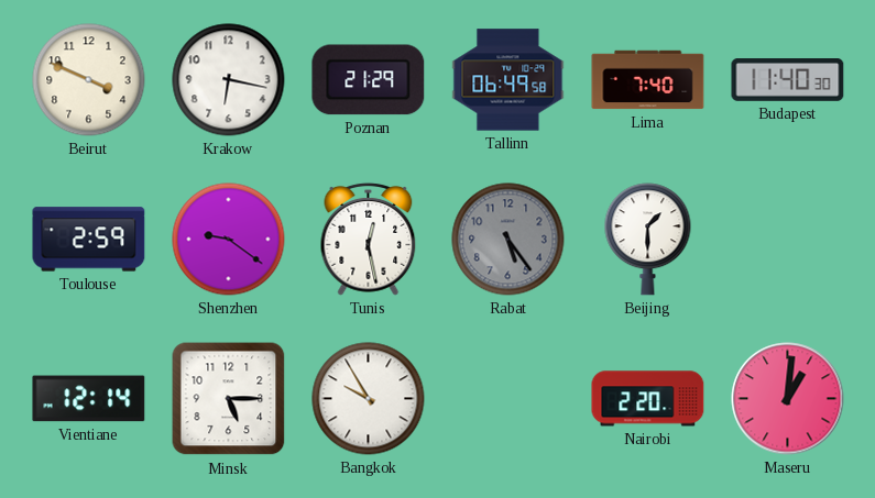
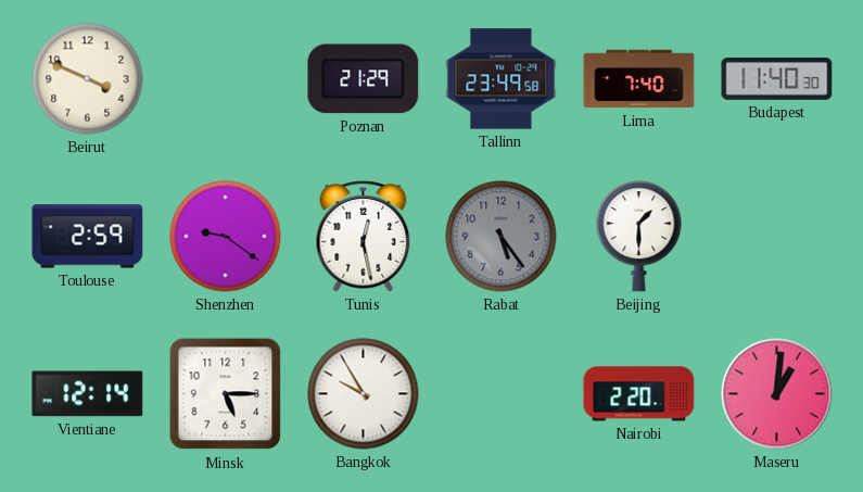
Krakow: 6:17 -> none (229, 80)
Tallinn: 06:49 -> 23:49 (502, 79)
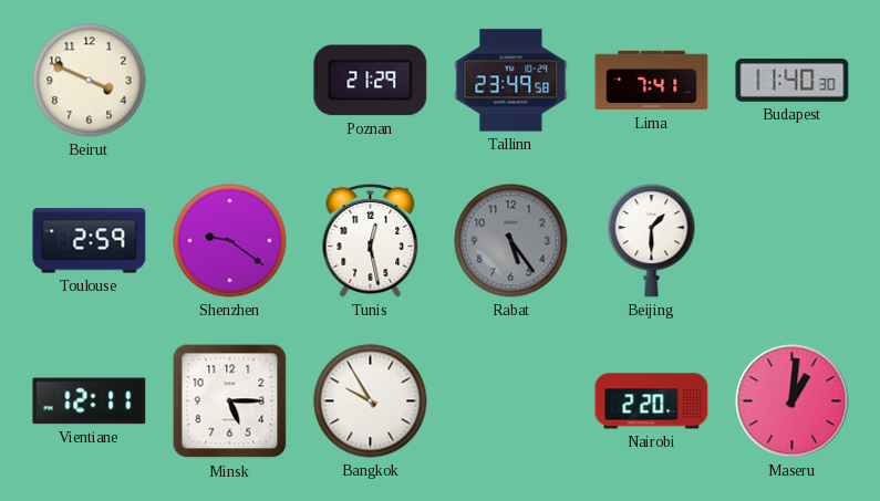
Lima: 7:40 -> 7:41 (652, 81)
Vientiane: 12:14 -> 12:11 (90, 401)
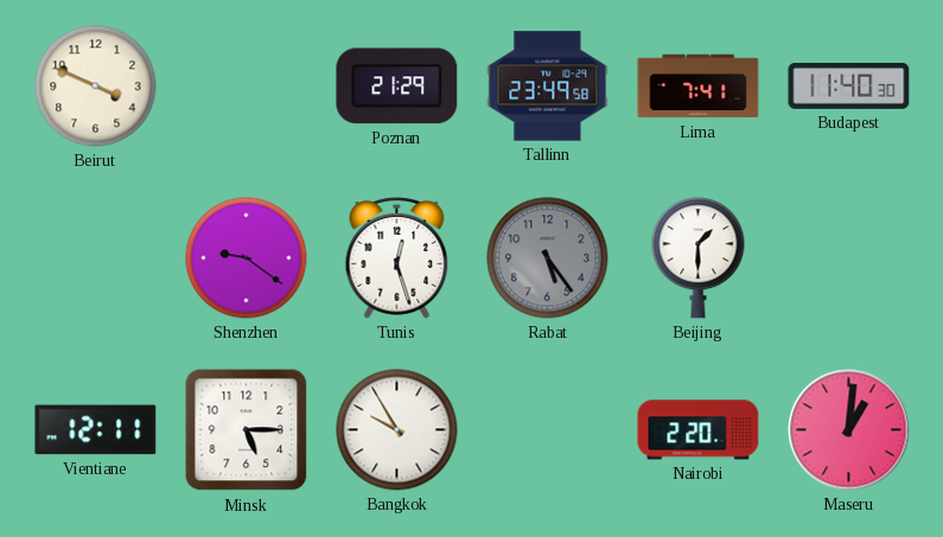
Toulouse: 2:59 -> none (90, 241)
Tunis: 12:28 -> 12:27 (397, 257)
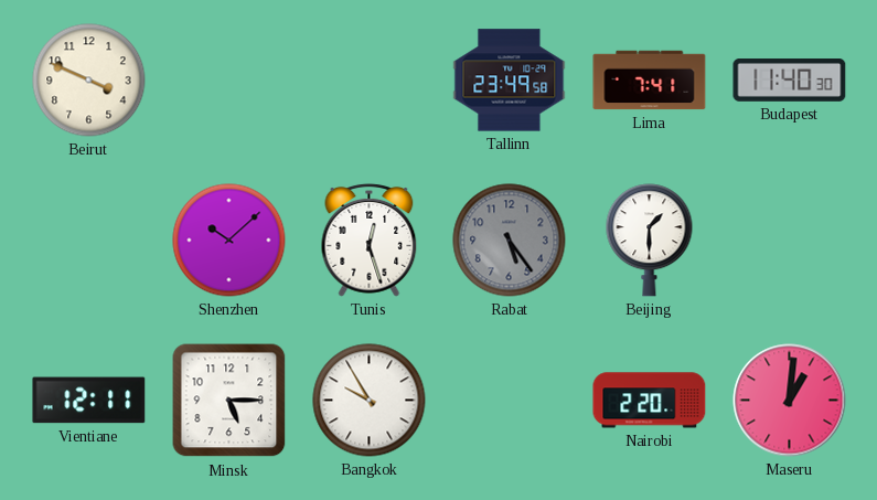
Poznan: 21:29 -> none (397, 87)
Shenzhen: 9:21 -> 10:08 (229, 241)
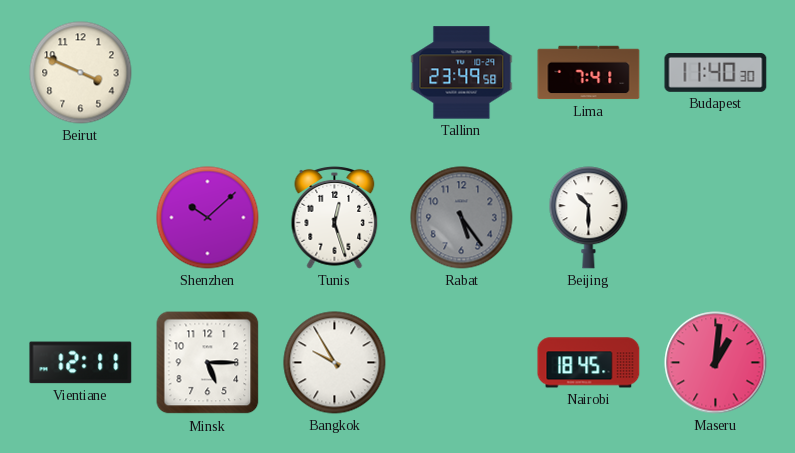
Beijing: 1:30 -> 10:30 (589, 218)
Nairobi: 2:20 -> 18:45 (589, 363)
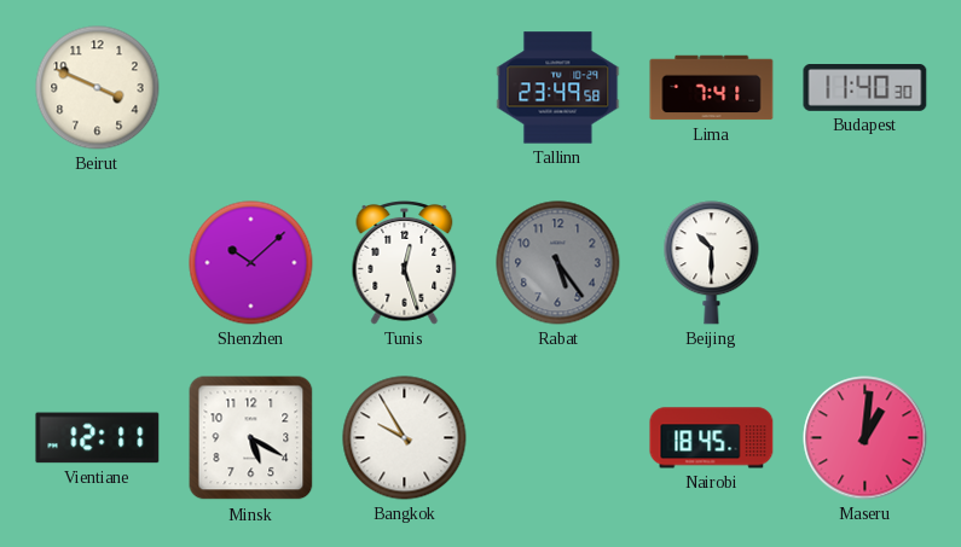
Minsk: 5:15 -> 5:20 (251, 438)
